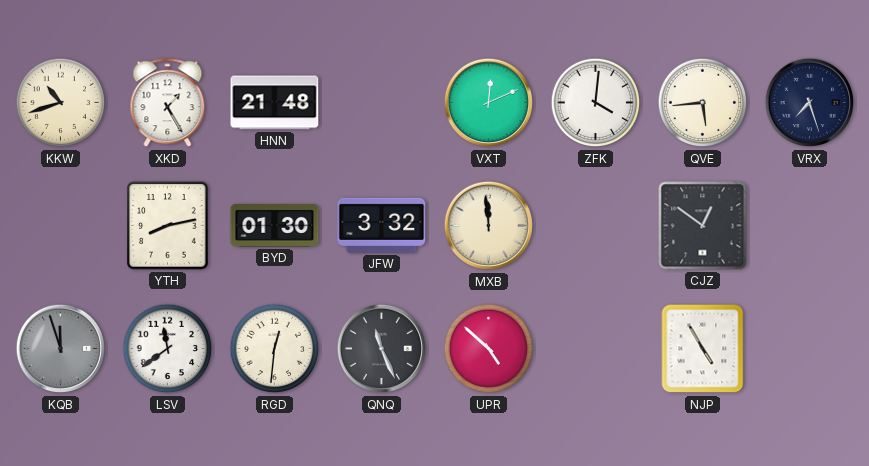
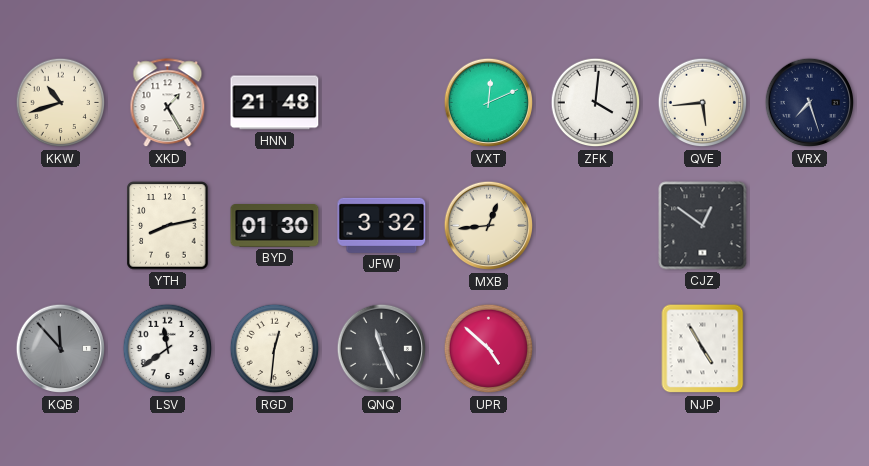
MXB: 11:59 -> 12:44 (489, 226)
KQB: 11:57 -> 11:53 (61, 349)
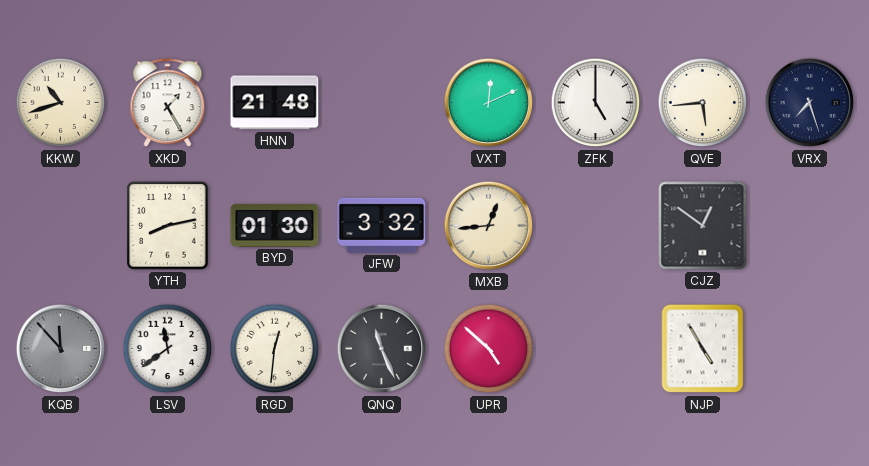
ZFK: 4:01 -> 5:00 (596, 103)
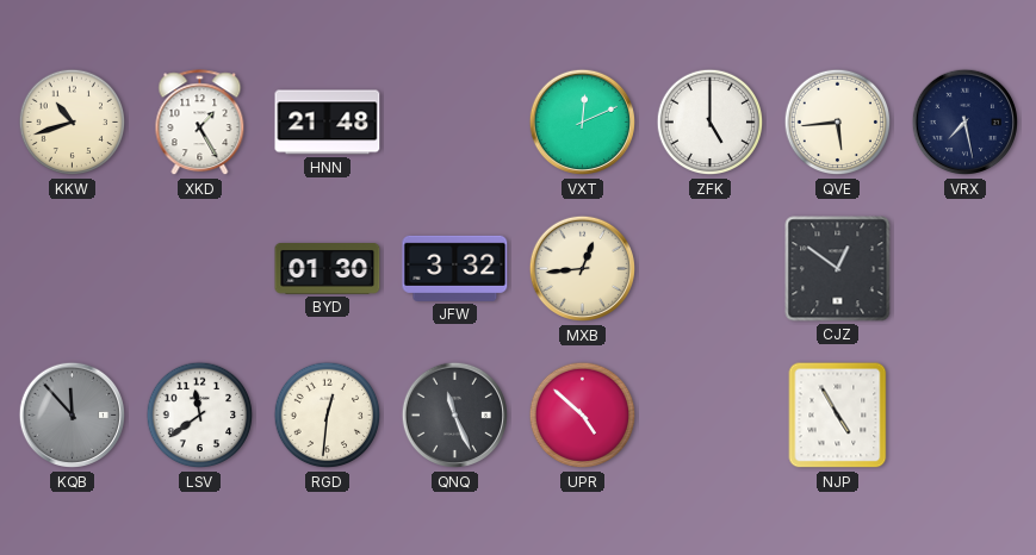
VRX: 7:27 -> 7:28 (966, 123)
YTH: 8:13 -> none (168, 226)
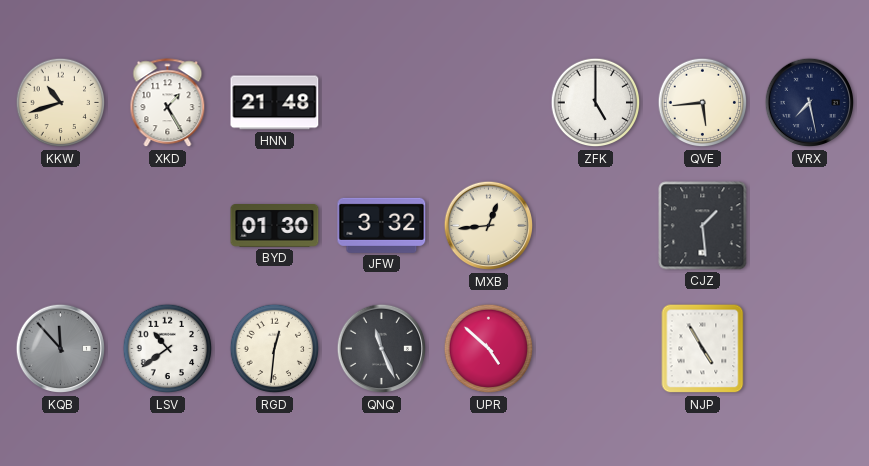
VXT: 12:11 -> none (583, 123)
CJZ: 12:51 -> 1:29 (703, 226)
LSV: 11:39 -> 10:39 (168, 349)
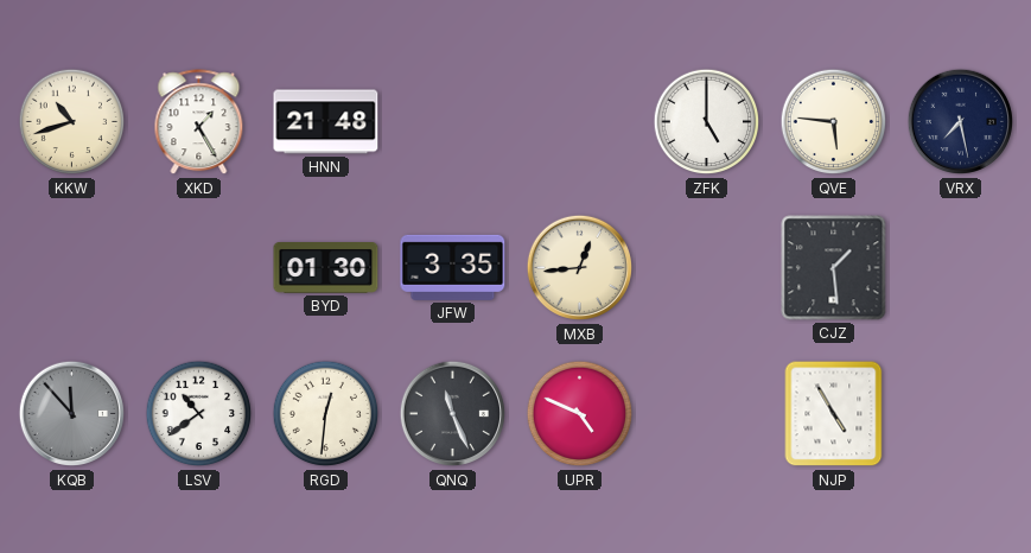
QVE: 5:44 -> 5:46 (834, 122)
JFW: 3:32 -> 3:35 (453, 267)
UPR: 4:52 -> 4:49 (580, 414)
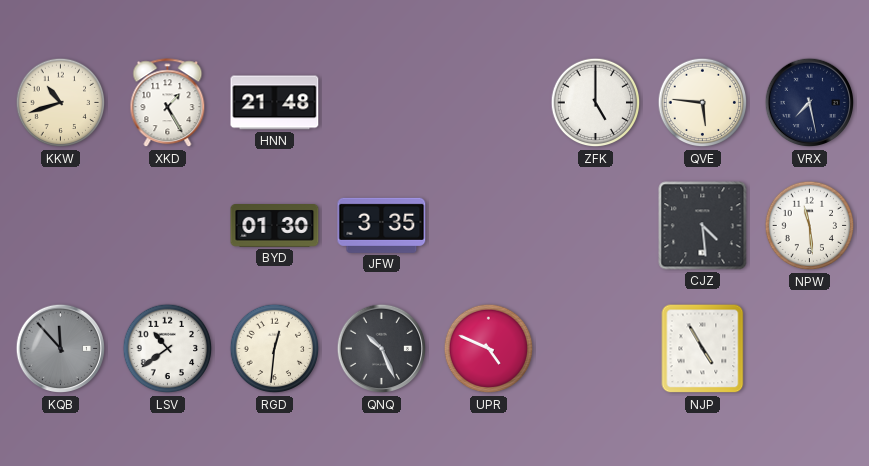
MXB: 12:44 -> none (580, 268)
CJZ: 1:29 -> 4:29 (703, 226)
NPW: none -> 11:29 (810, 226)
QNQ: 11:26 -> 10:26 (382, 349)
